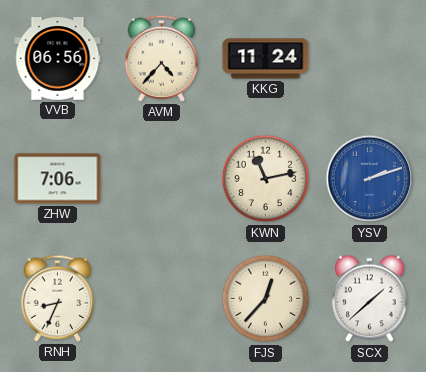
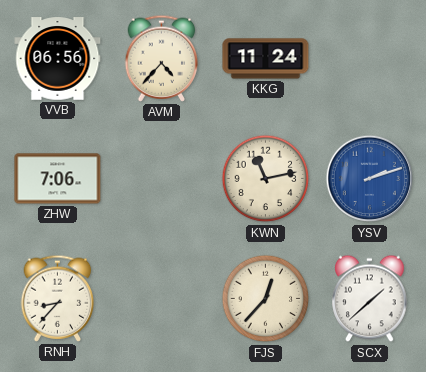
RNH: 8:34 -> 8:37 (58, 298)
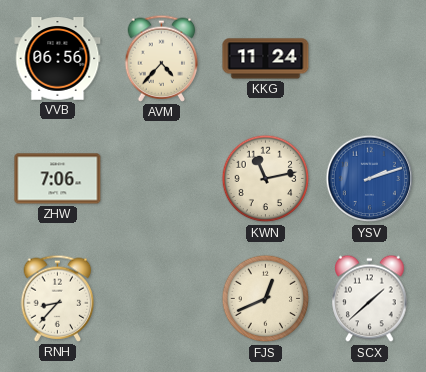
FJS: 12:37 -> 12:41 (266, 299)
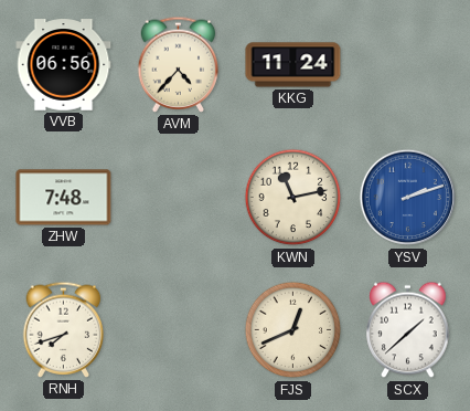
ZHW: 7:06 -> 7:48 (64, 198)
RNH: 8:37 -> 7:42 (64, 329)
